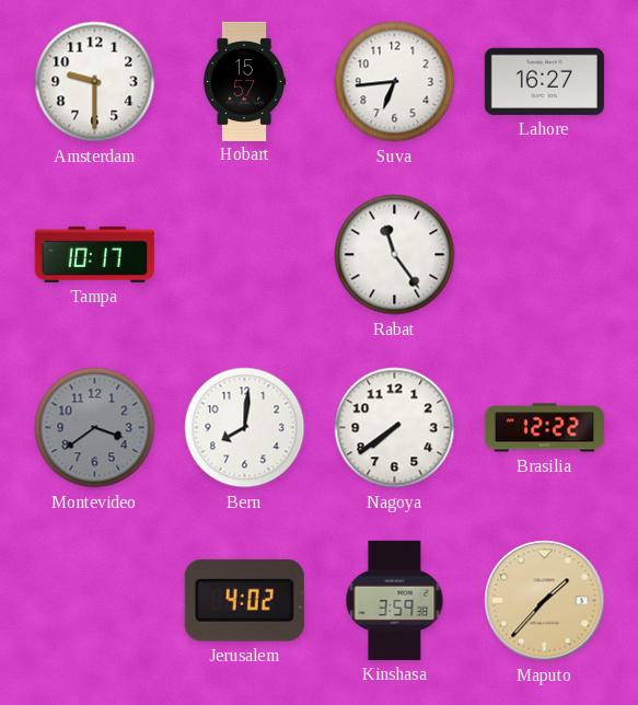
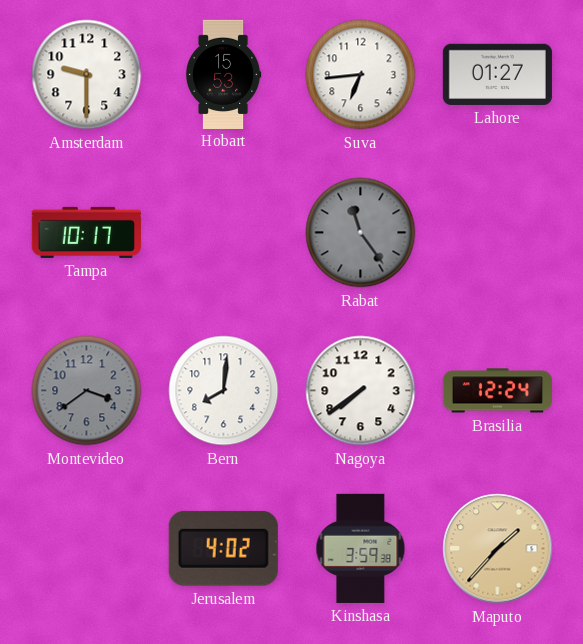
Hobart: 15:57 -> 15:53 (223, 74)
Lahore: 16:27 -> 01:27 (497, 74)
Rabat dial: white -> grey (361, 233)
Brasilia: 12:22 -> 12:24 (497, 391)
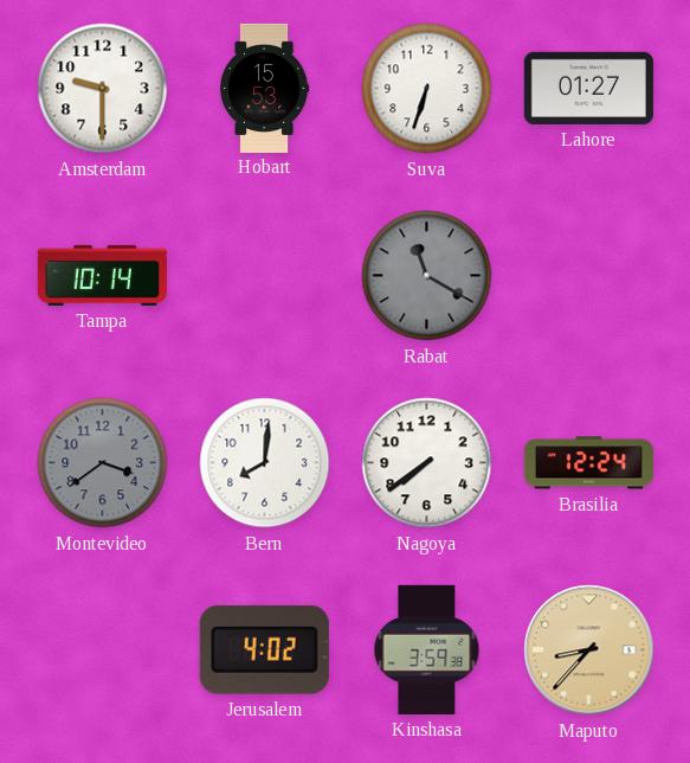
Suva: 6:44 -> 6:33 (427, 89)
Tampa: 10:17 -> 10:14 (102, 275)
Rabat: 11:24 -> 11:20 (427, 276)
Maputo: 1:37 -> 8:37 (589, 650)
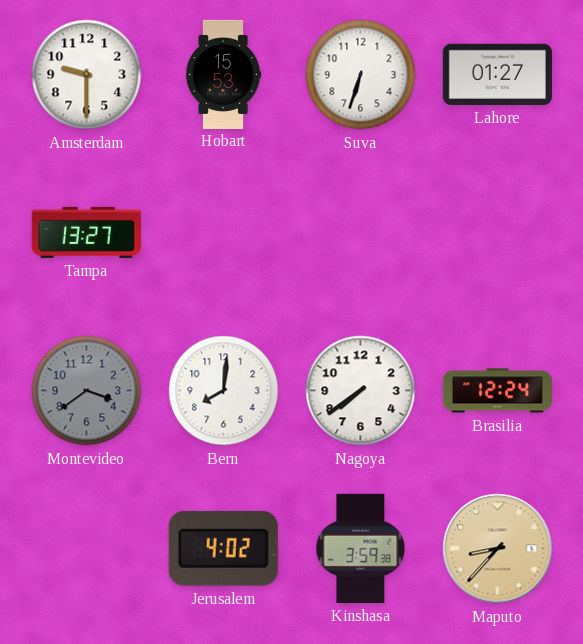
Tampa: 10:14 -> 13:27 (86, 232)
Rabat: 11:20 -> none (427, 276)
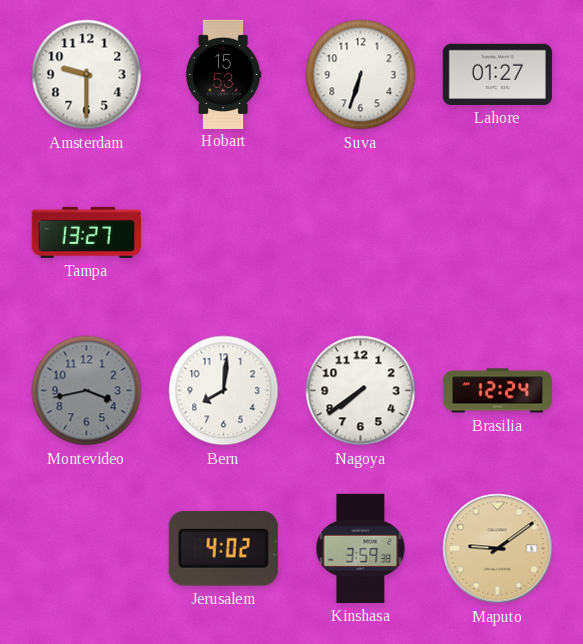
Montevideo: 3:39 -> 3:43 (87, 391)
Maputo: 8:37 -> 9:09 (498, 549)
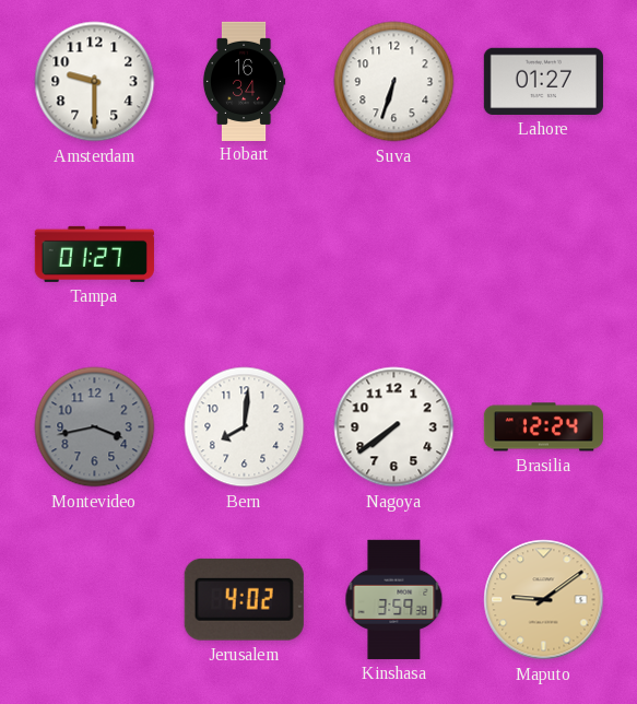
Hobart: 15:53 -> 16:34 (244, 81)
Tampa: 13:27 -> 01:27 (94, 254)
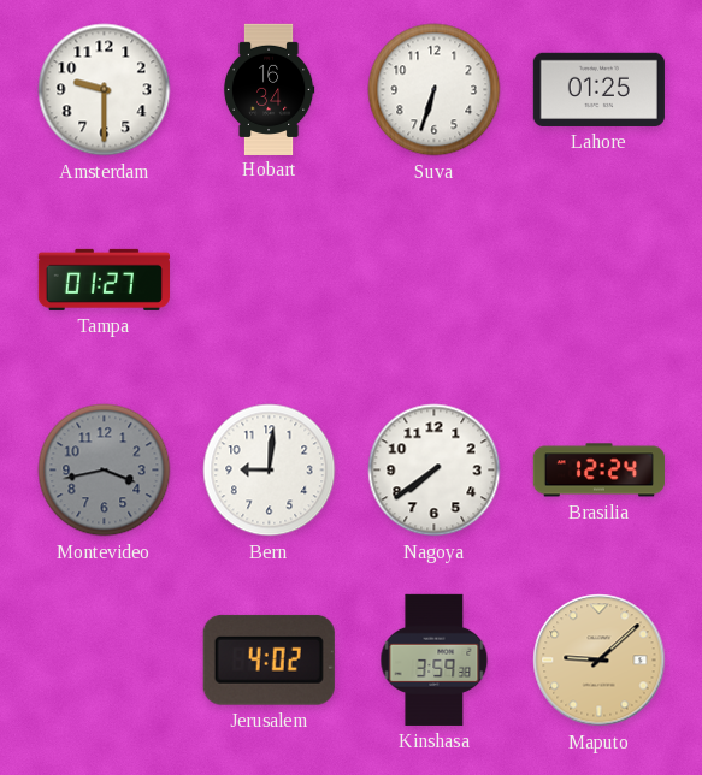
Lahore: 01:27 -> 01:25 (598, 89)
Bern: 8:01 -> 9:01 (270, 471)
Maputo: 9:09 -> 9:08 (600, 661)
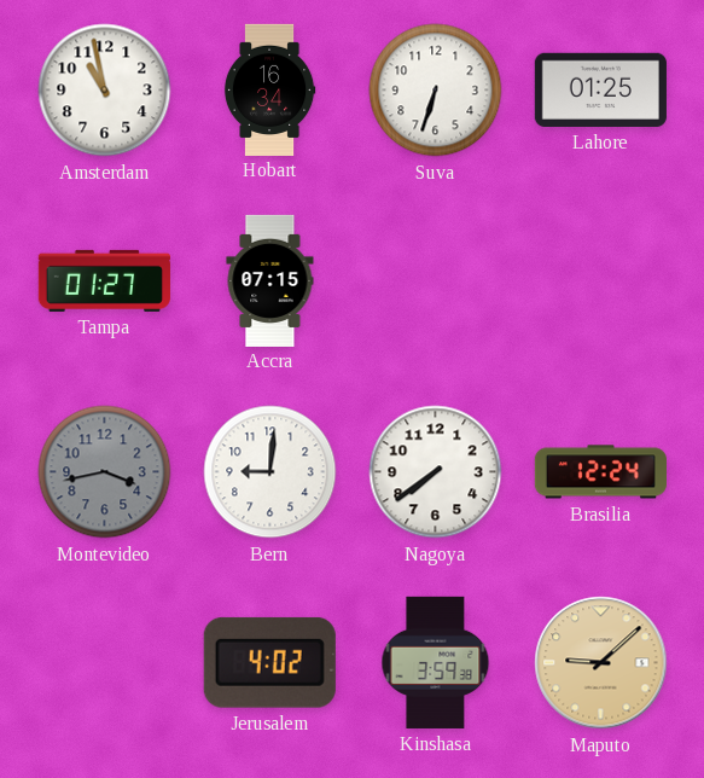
Amsterdam: 9:30 -> 10:58 (105, 91)
Accra: none -> 07:15 (270, 280)
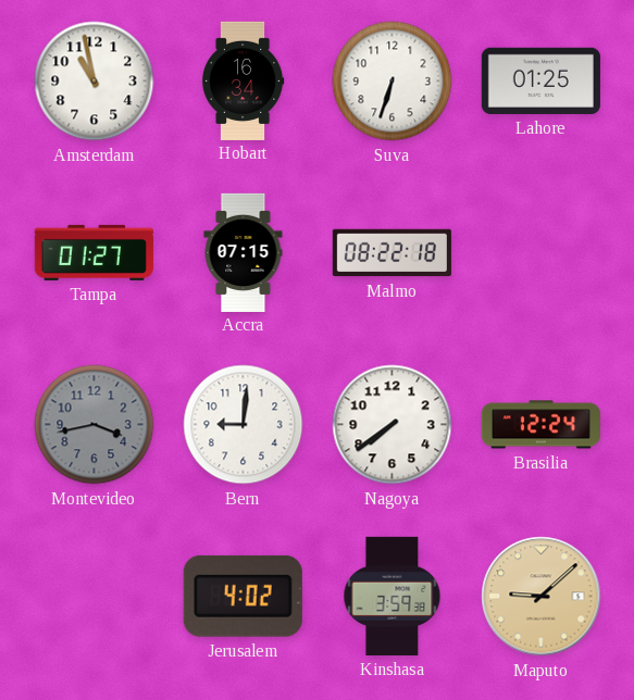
Malmo: none -> 08:22 (391, 253)
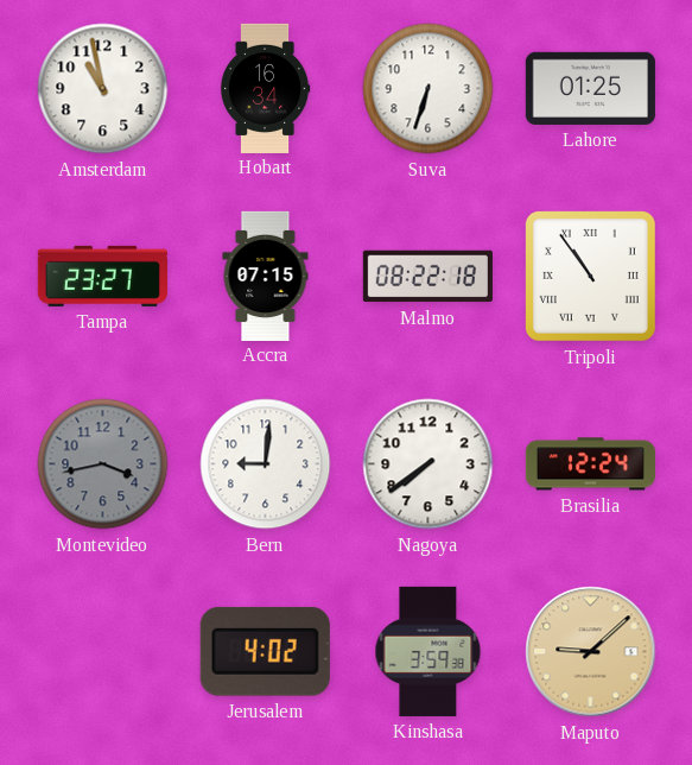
Tampa: 01:27 -> 23:27 (102, 276)
Tripoli: none -> 10:54 (590, 276)
